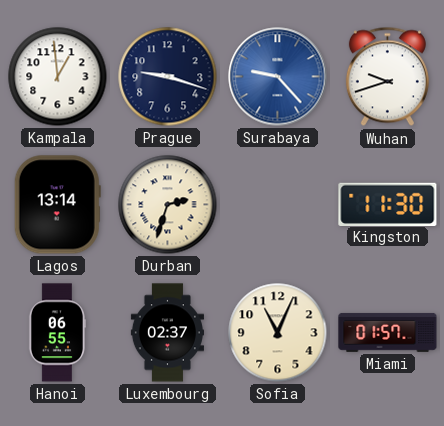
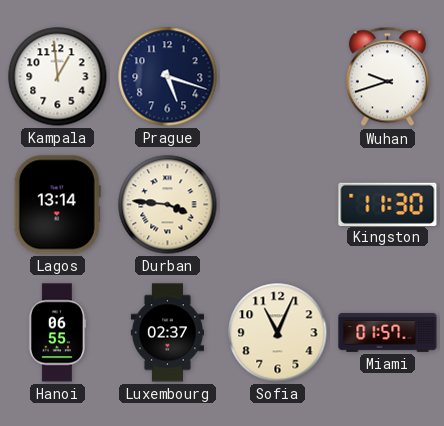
Prague: 9:18 -> 5:18 (168, 77)
Surabaya: 9:23 -> none (278, 77)
Durban: 2:33 -> 3:46 (168, 205)
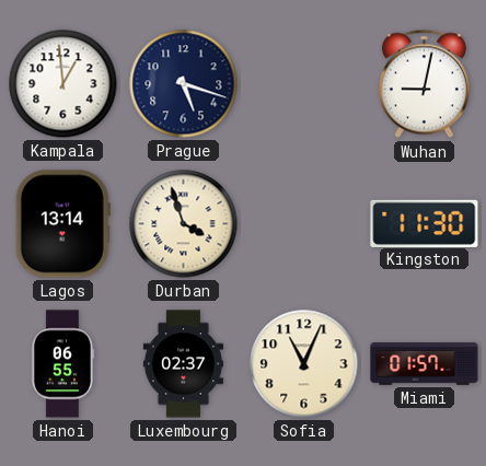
Wuhan: 9:42 -> 9:02 (424, 84)
Durban: 3:46 -> 3:57 (184, 224)
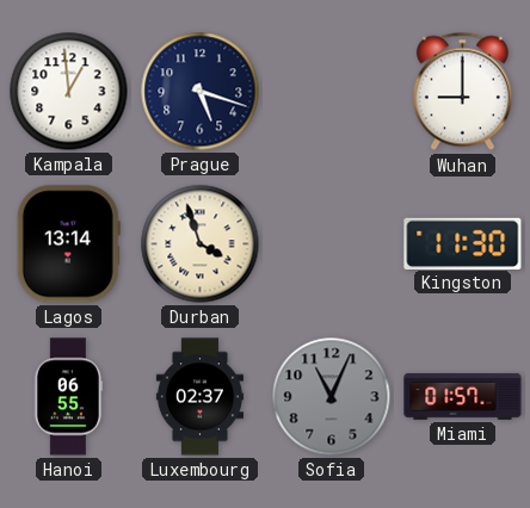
Wuhan: 9:02 -> 9:00 (462, 92)
Sofia dial: cream -> grey (332, 397)
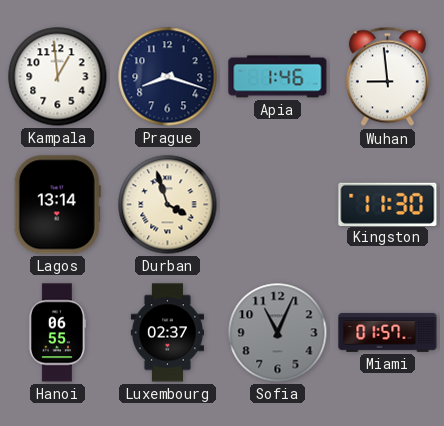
Prague: 5:18 -> 8:18 (168, 77)
Apia: none -> 1:46 (278, 77)
Wuhan: 9:00 -> 8:59 (387, 77)
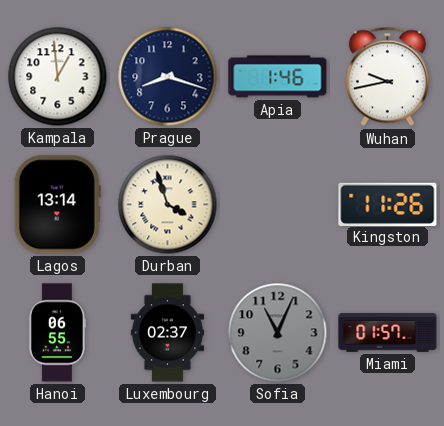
Wuhan: 8:59 -> 9:43 (387, 77)
Kingston: 11:30 -> 11:26 (388, 204)
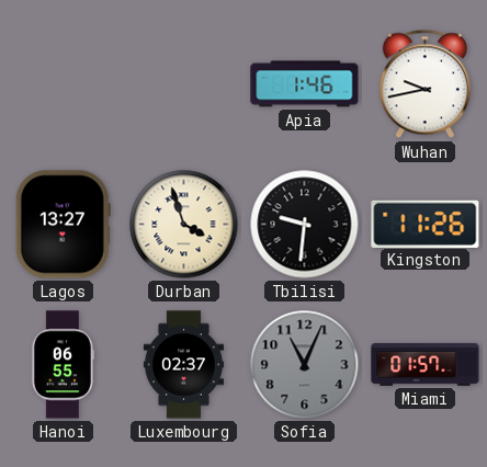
Kampala: 12:59 -> none (58, 77)
Prague: 8:18 -> none (168, 77)
Lagos: 13:14 -> 13:27 (63, 225)
Tbilisi: none -> 9:31 (305, 225)
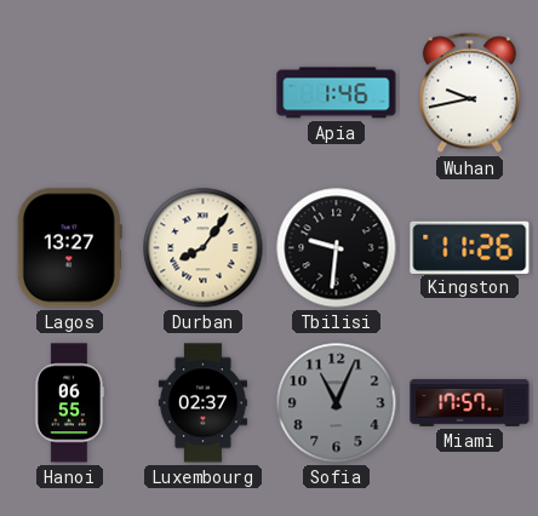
Durban: 3:57 -> 8:06 (204, 248)
Miami: 01:57 -> 17:57 (470, 402)
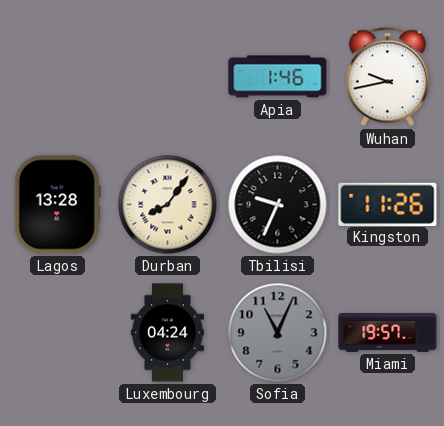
Lagos: 13:27 -> 13:28 (57, 205)
Tbilisi: 9:31 -> 9:34 (278, 205)
Hanoi: 06:55 -> none (68, 403)
Luxembourg: 02:37 -> 04:24 (167, 333)
Miami: 17:57 -> 19:57 (388, 332)
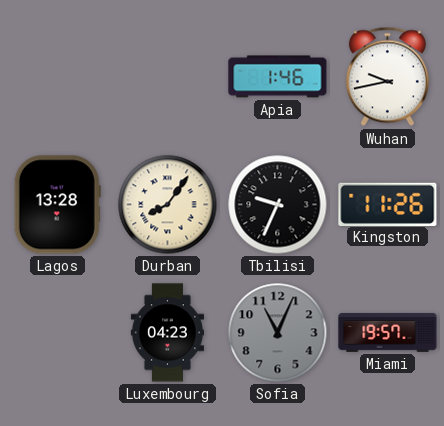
Luxembourg: 04:24 -> 04:23 (167, 333)
